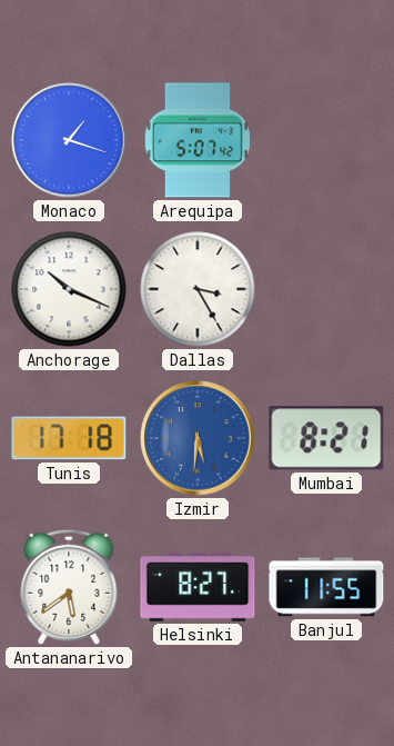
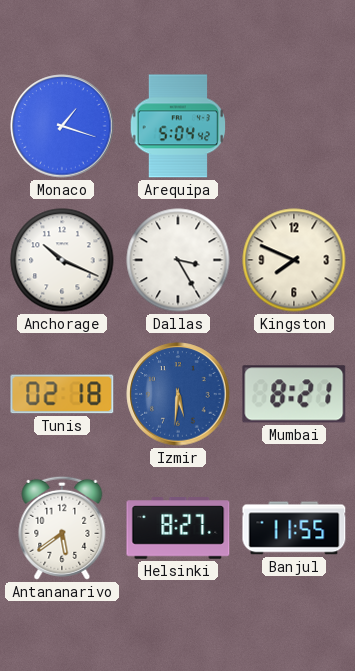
Arequipa: 5:07 -> 5:04 (178, 126)
Kingston: none -> 7:49 (294, 260)
Tunis: 17:18 -> 02:18 (62, 394)
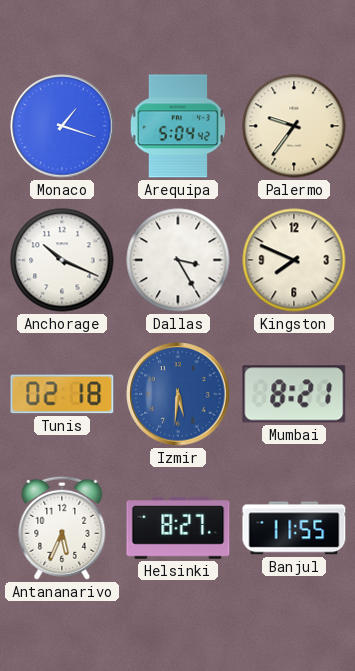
Palermo: none -> 9:36 (294, 126)
Antananarivo: 5:39 -> 5:34 (62, 528)
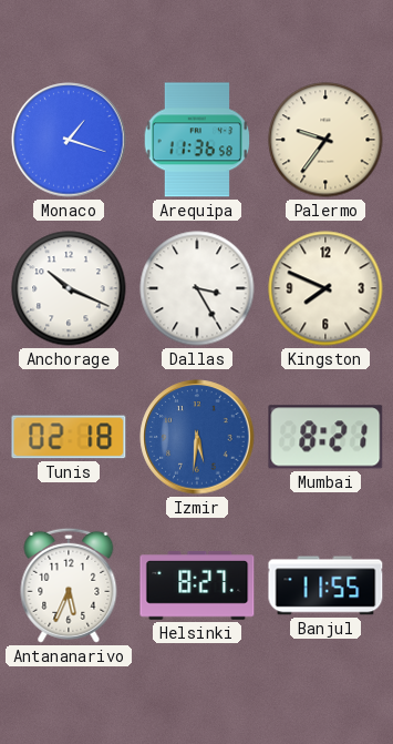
Arequipa: 5:04 -> 11:36 (197, 140)
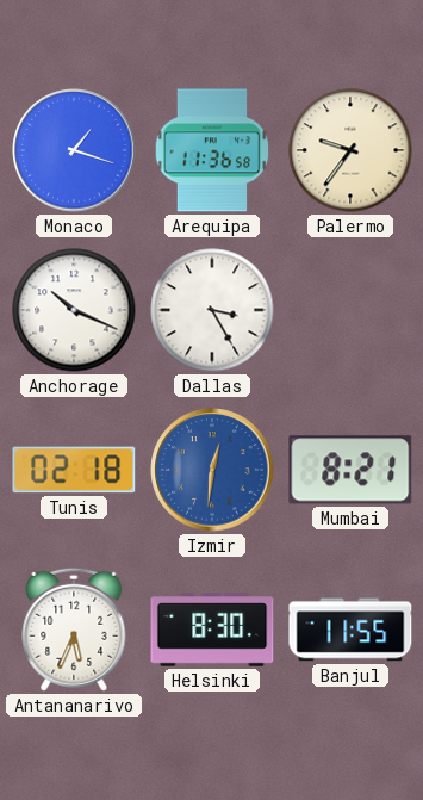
Kingston: 7:49 -> none (325, 288)
Izmir: 5:31 -> 12:31 (212, 470)
Helsinki: 8:27 -> 8:30 (212, 630)
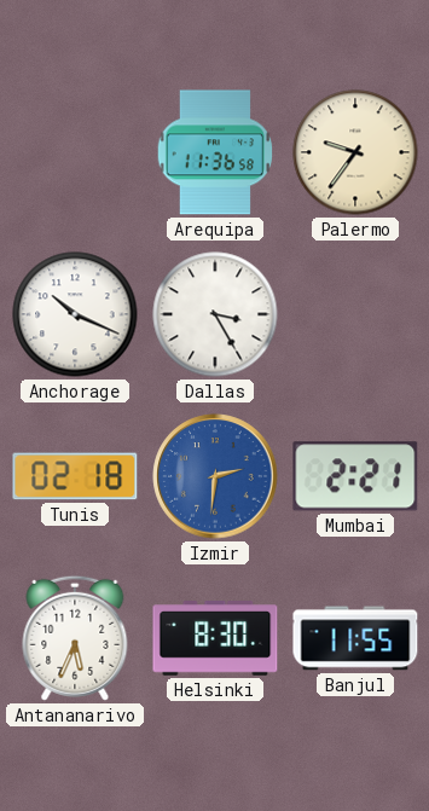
Monaco: 1:18 -> none (74, 150)
Izmir: 12:31 -> 2:31 (215, 476)
Mumbai: 8:21 -> 2:21 (355, 476)
